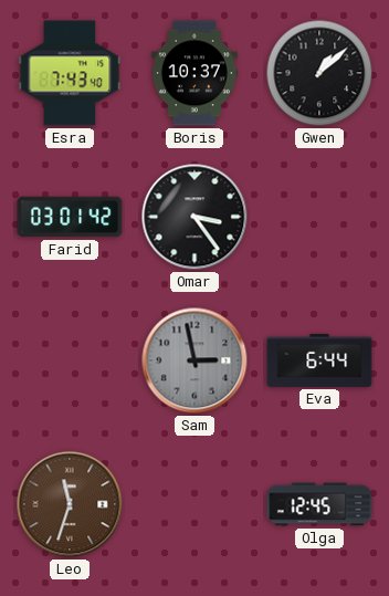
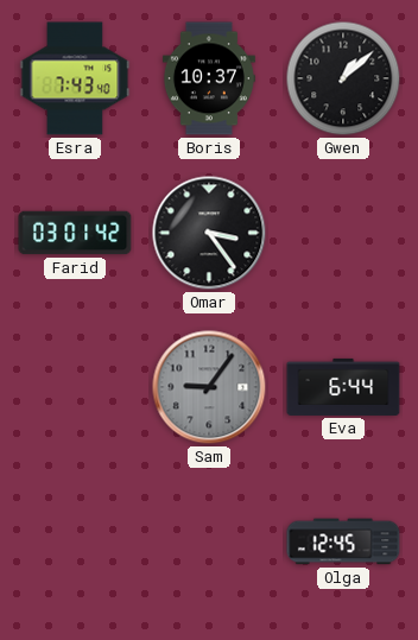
Sam: 2:58 -> 9:06 (209, 387)
Leo: 11:33 -> none (70, 504)
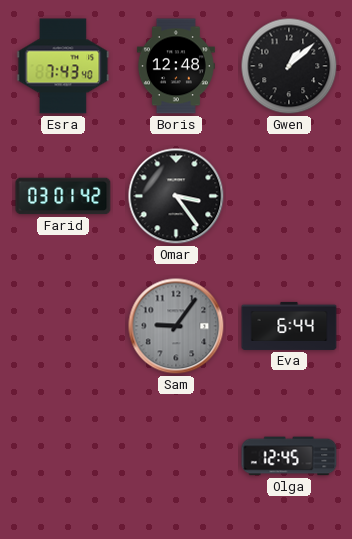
Boris: 10:37 -> 12:48 (176, 66)
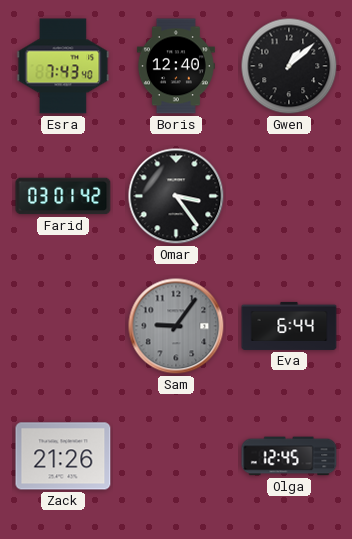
Boris: 12:48 -> 12:40 (176, 66)
Zack: none -> 21:26 (63, 456)
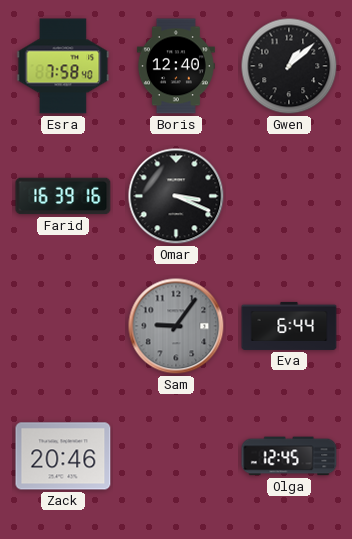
Esra: 7:43 -> 7:58 (63, 66)
Farid: 03:01 -> 16:39 (63, 196)
Omar: 3:24 -> 3:19 (176, 196)
Zack: 21:26 -> 20:46 (63, 456)
